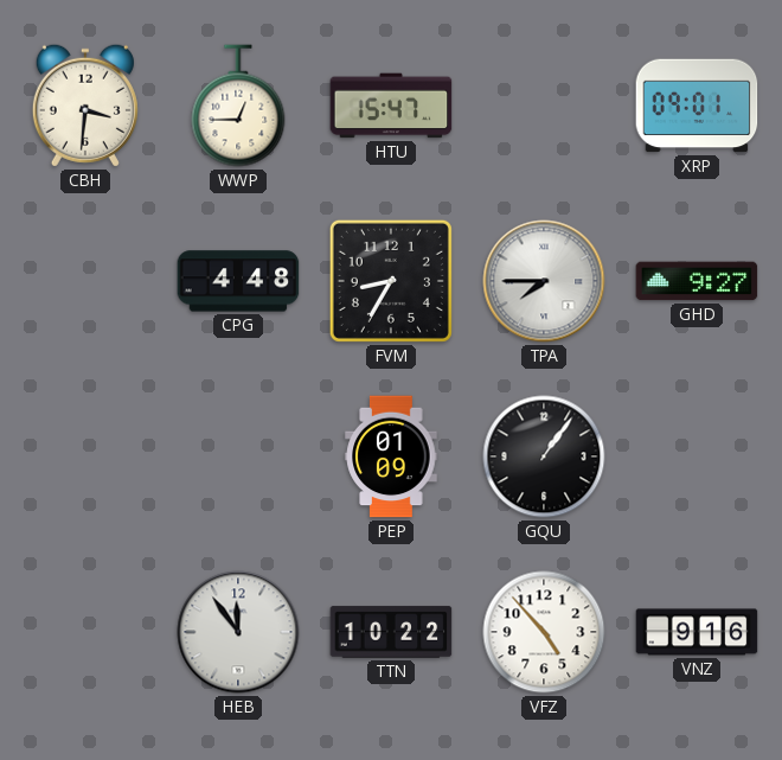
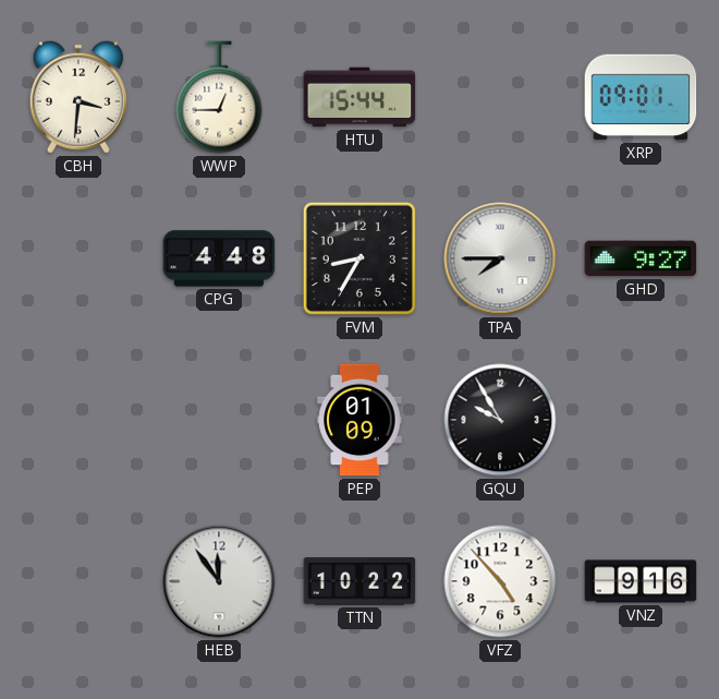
HTU: 15:47 -> 15:44 (359, 97)
GQU: 1:06 -> 9:55 (500, 420)
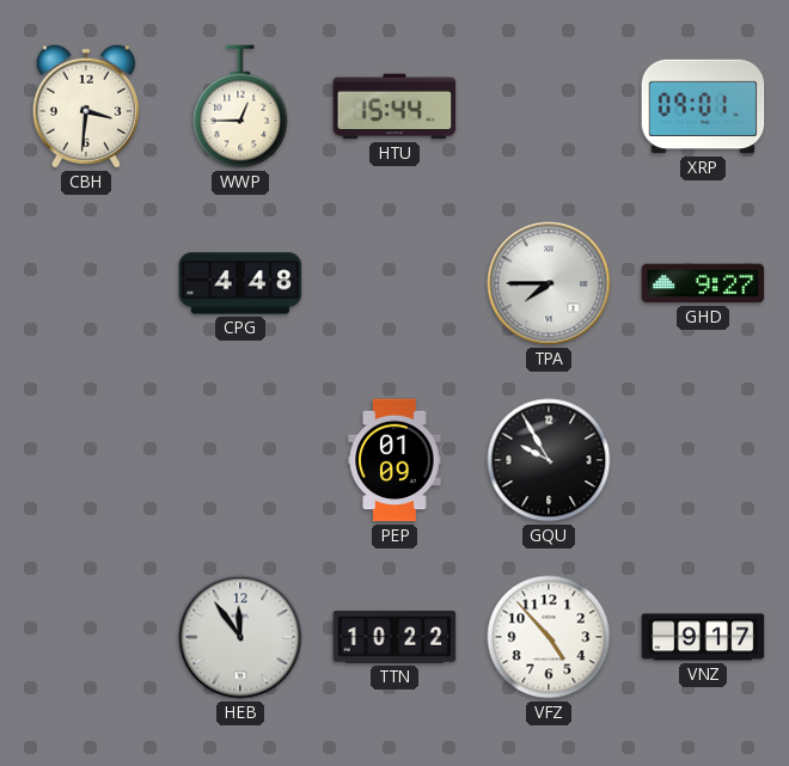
FVM: 8:35 -> none (359, 258)
VNZ: 9:16 -> 9:17 (703, 637)
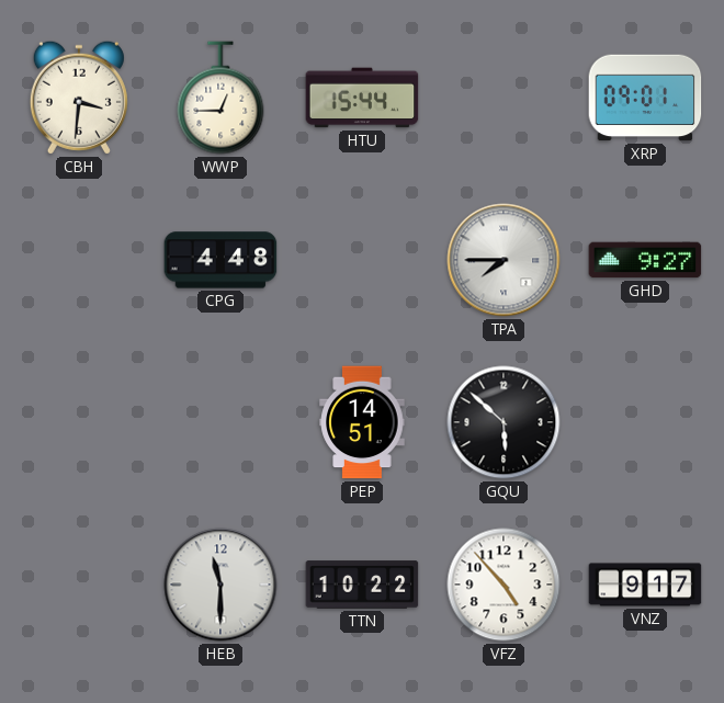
PEP: 01:09 -> 14:51 (362, 422)
GQU: 9:55 -> 5:52 (504, 422)
HEB: 11:54 -> 11:30 (220, 585)
